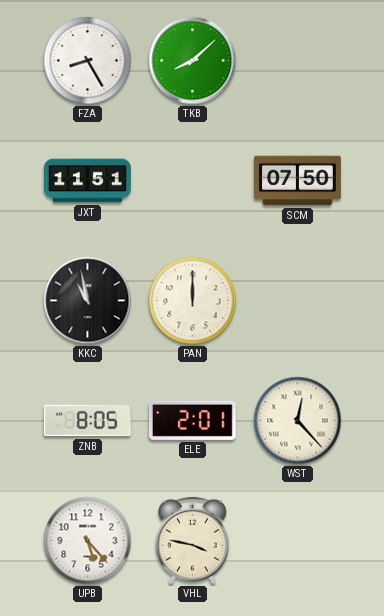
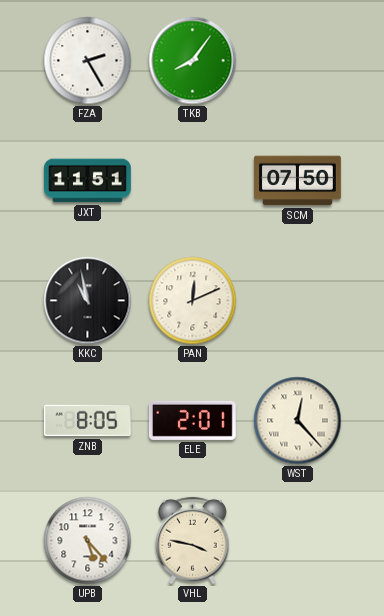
FZA: 8:25 -> 2:25 (88, 61)
TKB: 8:08 -> 8:06 (193, 61)
PAN: 12:00 -> 12:11 (193, 301)
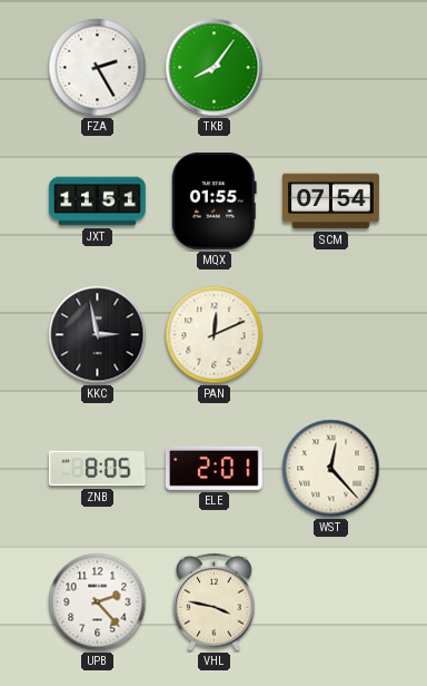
MQX: none -> 01:55 (213, 200)
SCM: 07:50 -> 07:54 (331, 202)
KKC: 10:58 -> 2:58 (98, 335)
UPB: 5:23 -> 2:23 (98, 602)
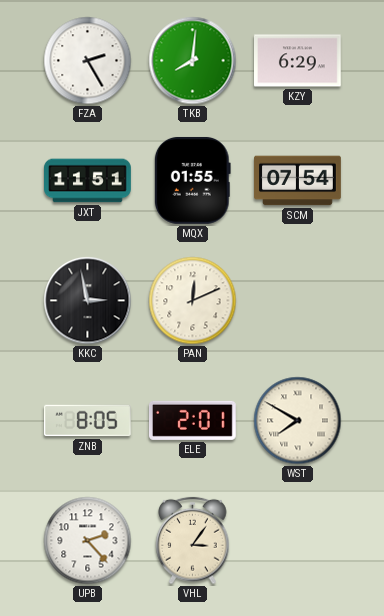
TKB: 8:06 -> 8:01 (193, 61)
KZY: none -> 6:29 (298, 61)
WST: 12:23 -> 7:50 (298, 421)
VHL: 3:47 -> 3:06 (193, 541)
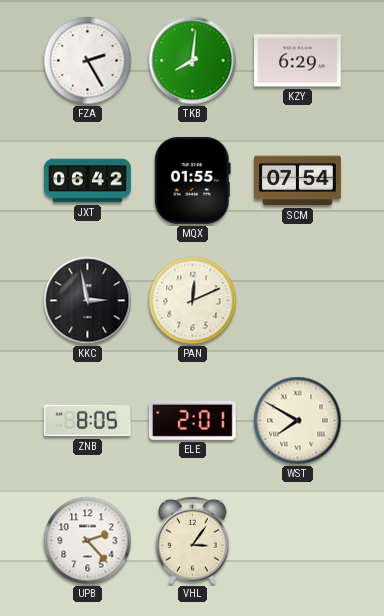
JXT: 11:51 -> 06:42 (88, 181)
